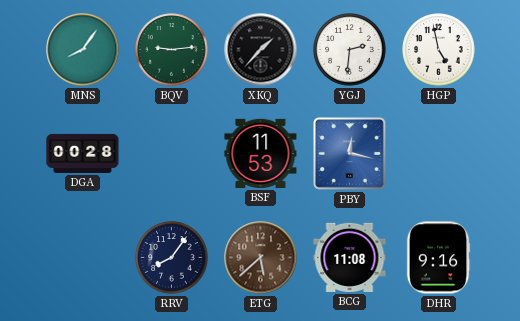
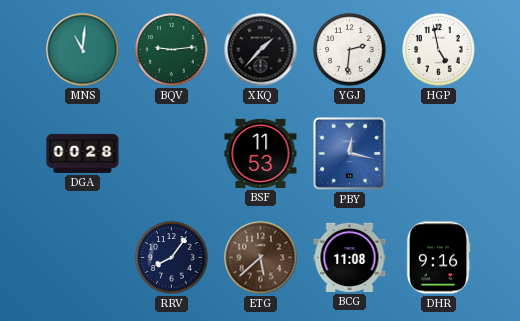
MNS: 8:06 -> 11:01 (83, 50)
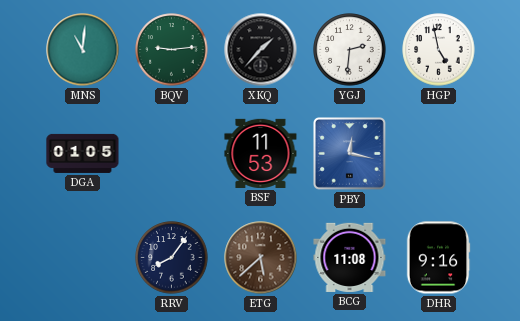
DGA: 00:28 -> 01:05 (83, 153)
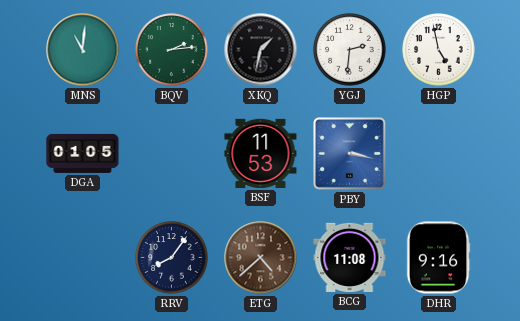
BQV: 9:14 -> 2:14 (172, 50)
XKQ: 1:37 -> 1:32 (261, 50)
PBY: 12:17 -> 3:17 (350, 154)
ETG: 5:38 -> 4:38 (261, 258)
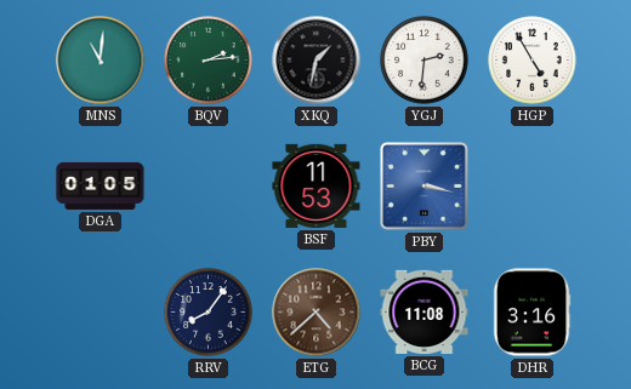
HGP: 4:58 -> 4:55 (533, 61)
DHR: 9:16 -> 3:16 (531, 313)
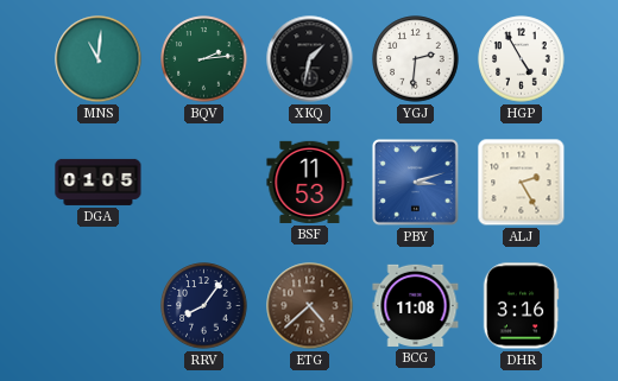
PBY: 3:17 -> 3:12 (416, 183)
ALJ: none -> 2:25 (522, 183)
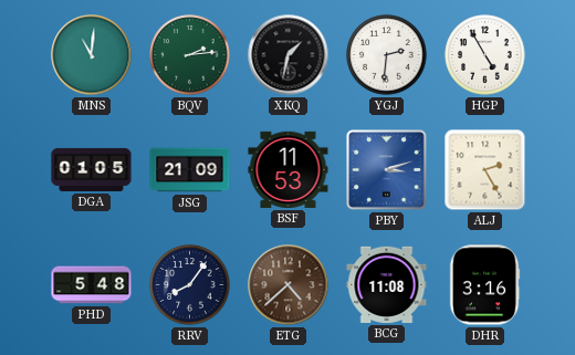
JSG: none -> 21:09 (190, 170)
PHD: none -> 5:48 (92, 285)
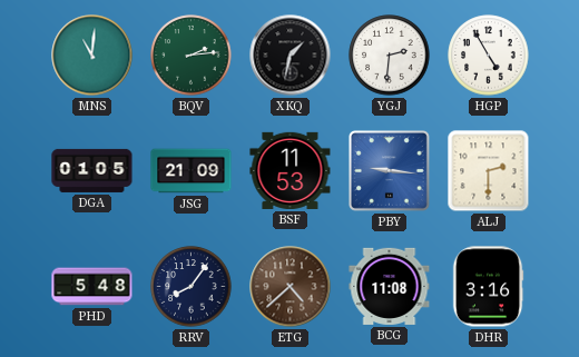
PBY: 3:12 -> 9:16 (390, 171)
ALJ: 2:25 -> 2:30 (489, 171)
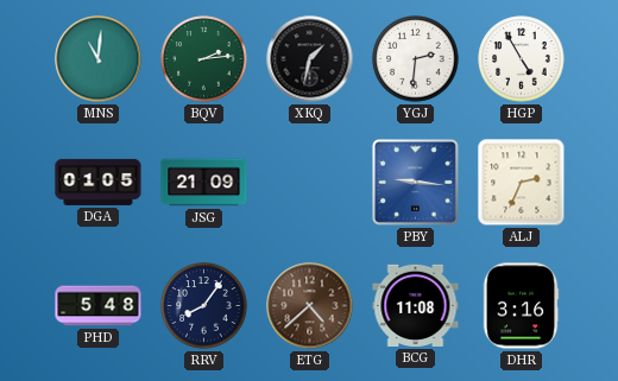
BSF: 11:53 -> none (291, 170)
ALJ: 2:30 -> 2:34 (522, 183)
